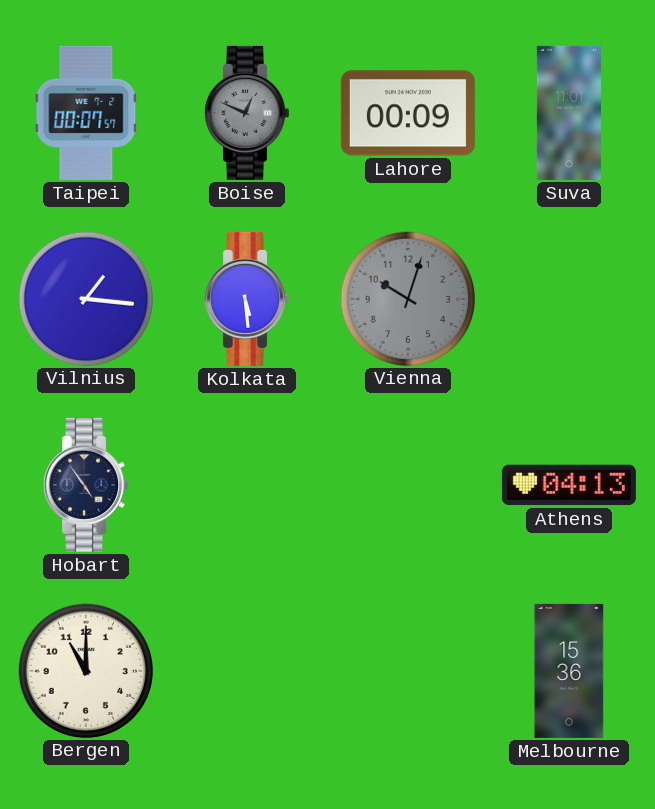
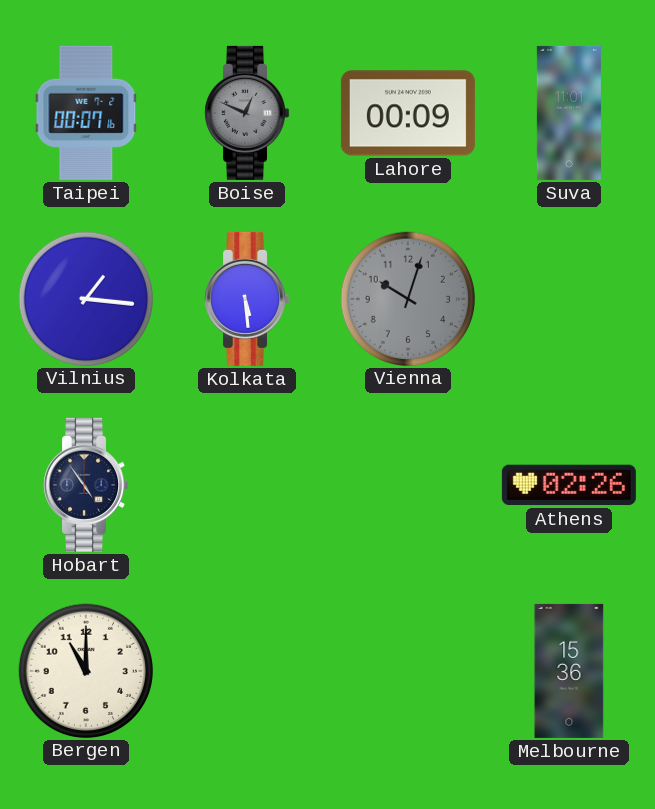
Taipei: 00:07:57 -> 00:07:16 (86, 113)
Athens: 04:13 -> 02:26 (569, 485)
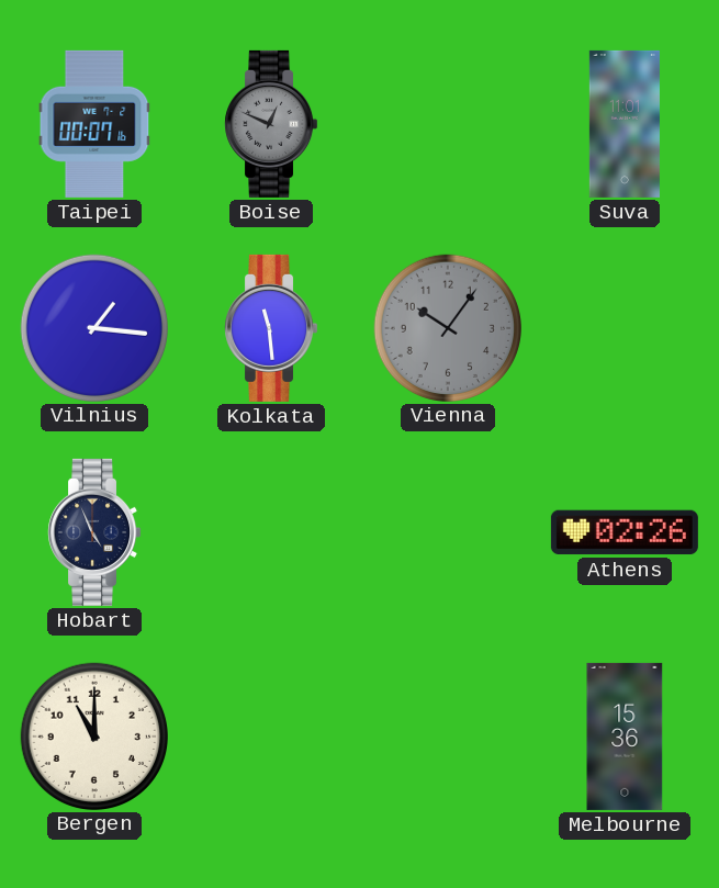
Lahore: 00:09 -> none (408, 113)
Kolkata: 5:29 -> 11:29 (271, 328)
Vienna: 10:03 -> 10:06 (447, 327)
Hobart: 4:54 -> 4:56 (94, 532)
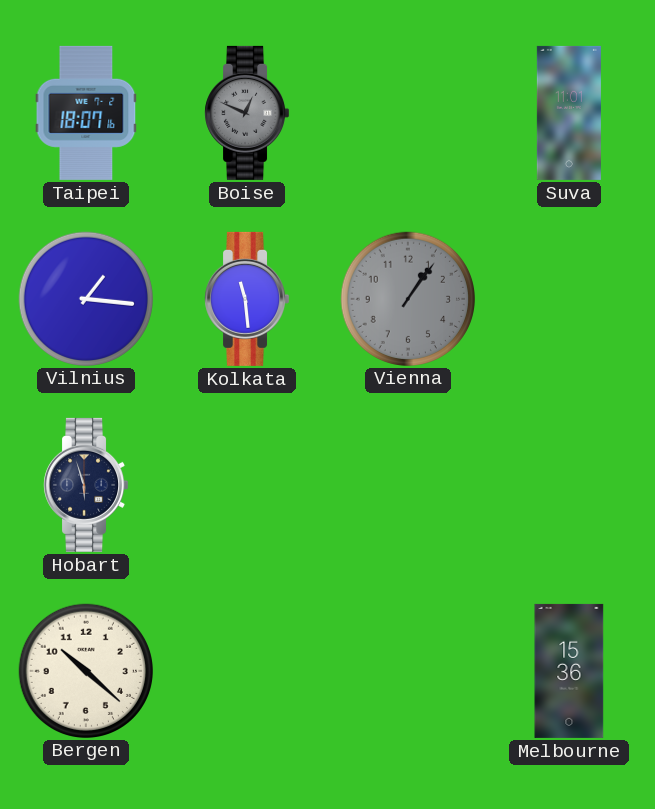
Taipei: 00:07 -> 18:07 (86, 113)
Vienna: 10:06 -> 1:06 (407, 298)
Hobart: 4:56 -> 5:57 (86, 485)
Athens: 02:26 -> none (625, 532)
Bergen: 11:00 -> 10:22 (85, 670)
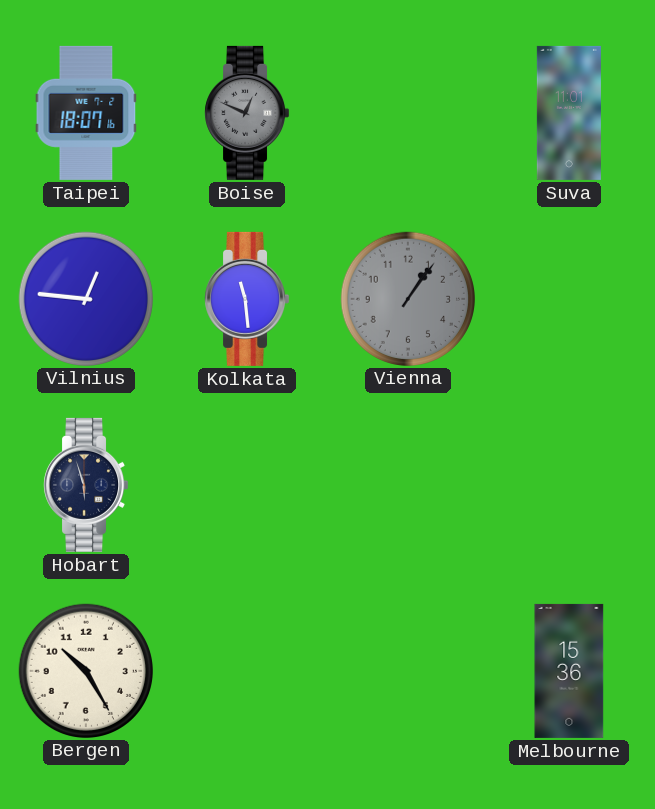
Vilnius: 1:16 -> 12:46 (85, 298)
Bergen: 10:22 -> 10:25 (85, 670)
